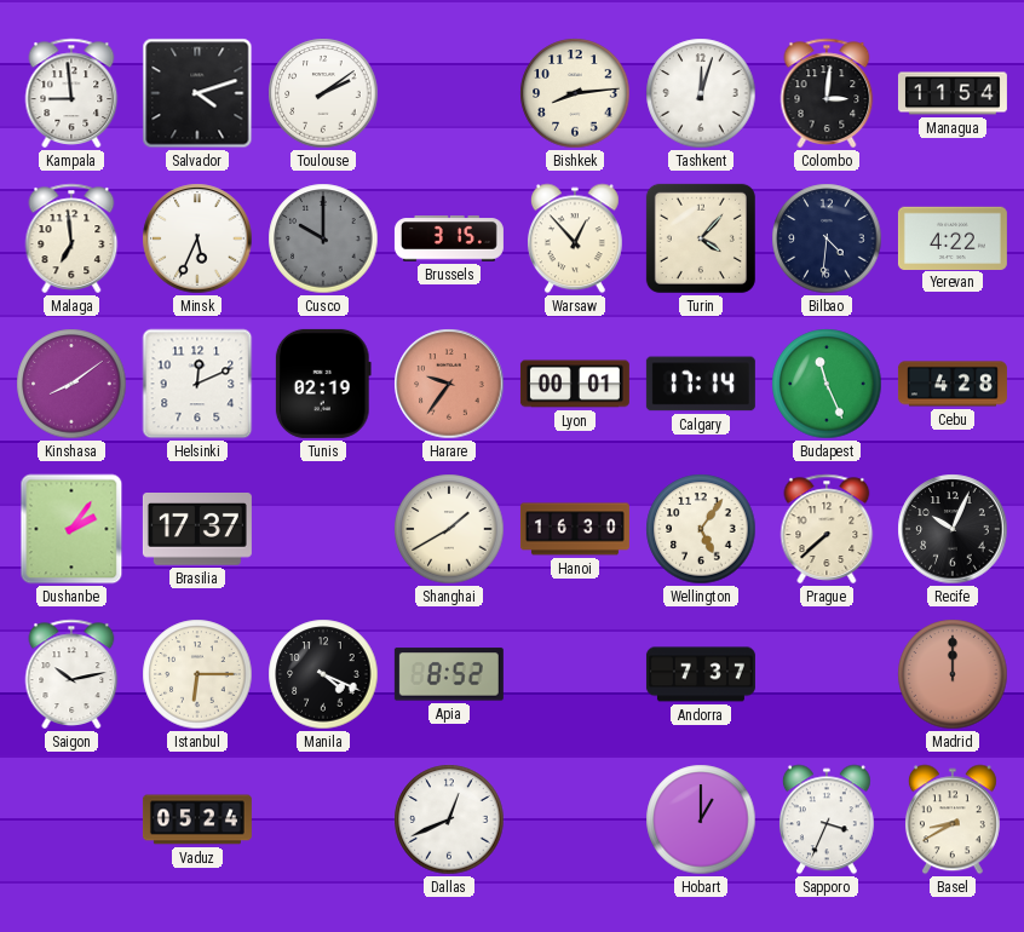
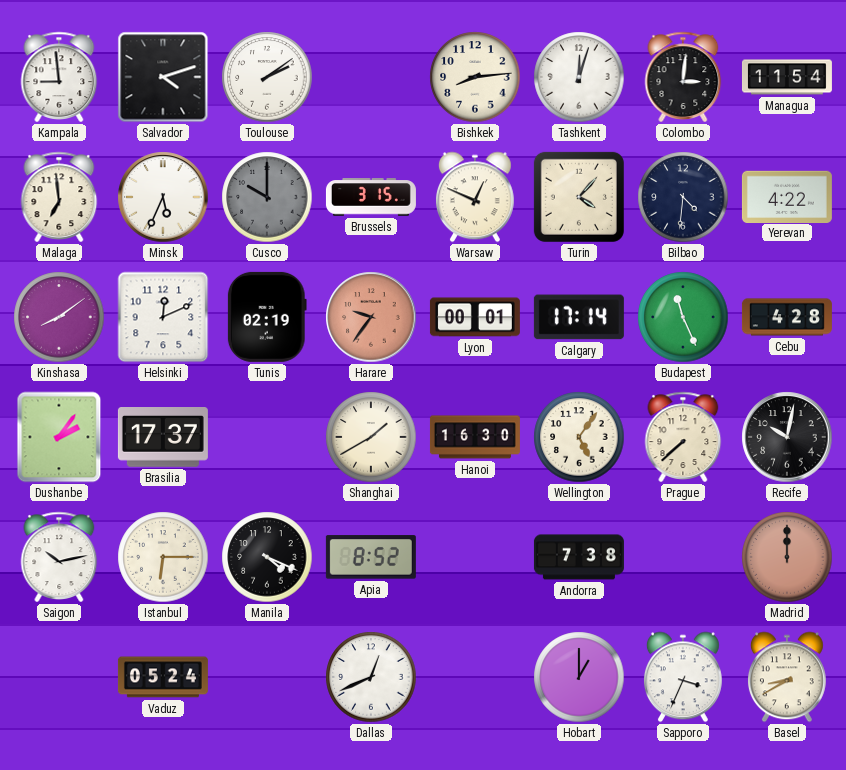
Warsaw: 12:53 -> 12:49 (475, 197)
Recife: 10:04 -> 10:02 (787, 437)
Andorra: 7:37 -> 7:38 (579, 557)
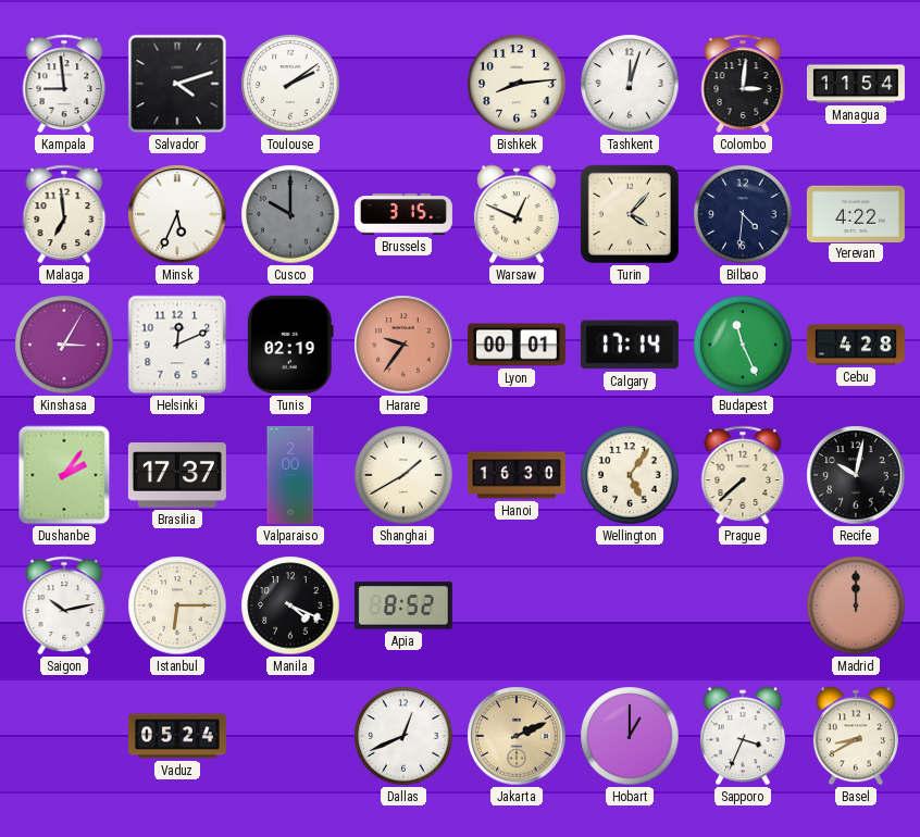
Kinshasa: 8:09 -> 3:05 (64, 345)
Valparaiso: none -> 2:00 (290, 475)
Andorra: 7:38 -> none (579, 557)
Jakarta: none -> 2:11 (517, 736)
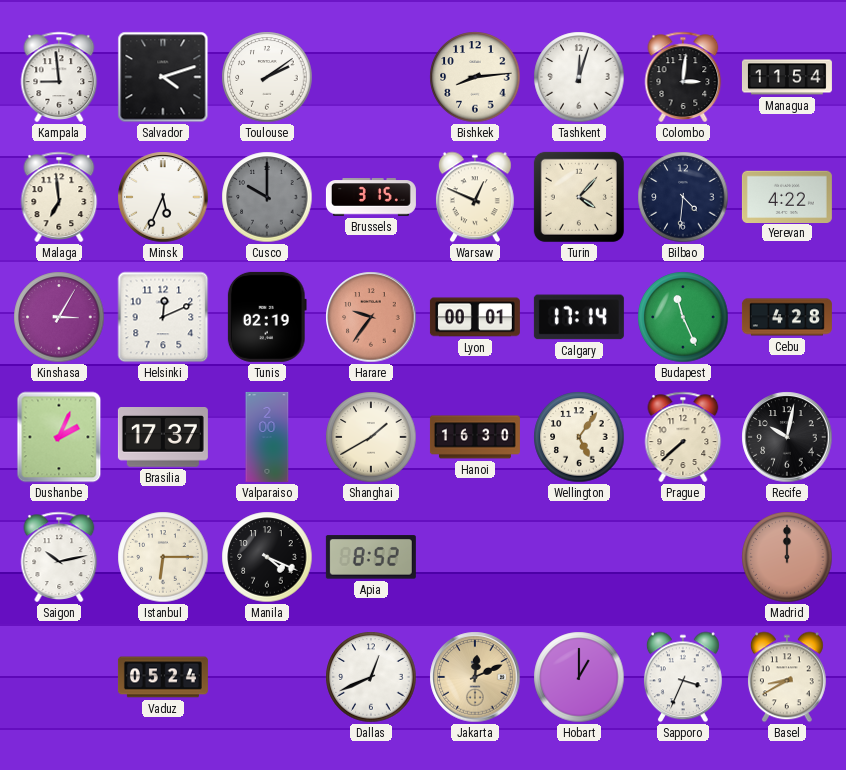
Dushanbe: 2:06 -> 2:04 (59, 437)
Jakarta: 2:11 -> 12:11 (475, 677)
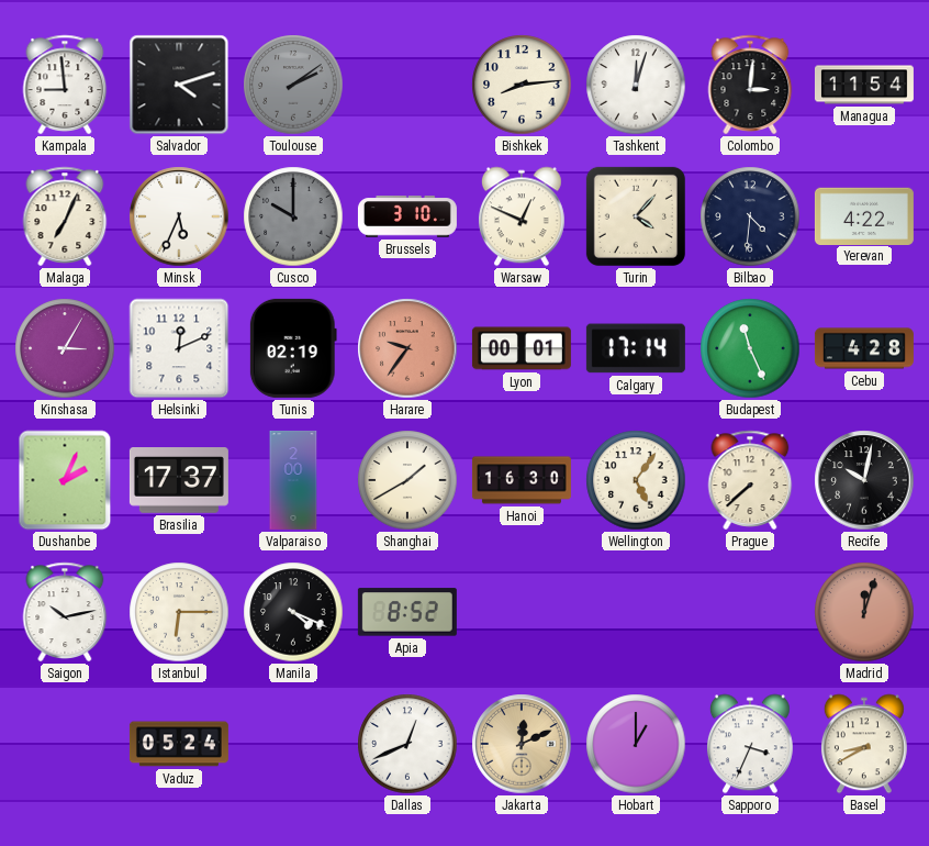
Toulouse dial: white -> grey (293, 85)
Malaga: 6:59 -> 7:04 (65, 216)
Brussels: 3:15 -> 3:10 (407, 216)
Madrid: 12:00 -> 12:03 (864, 612)
